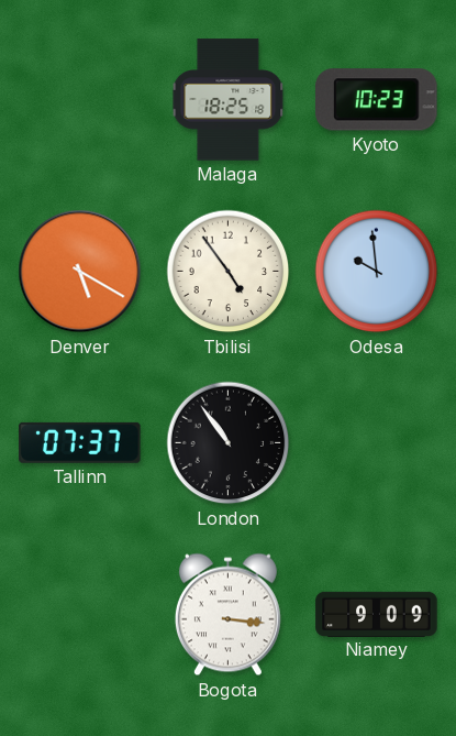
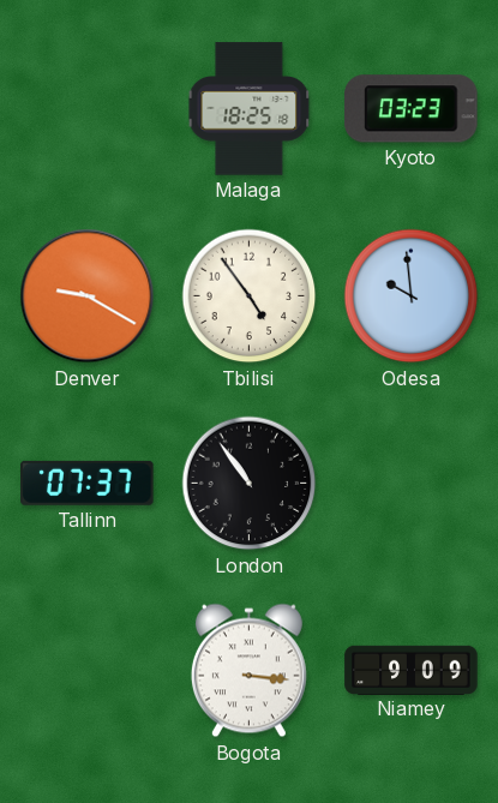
Kyoto: 10:23 -> 03:23 (412, 109)
Denver: 5:20 -> 9:20 (88, 296)
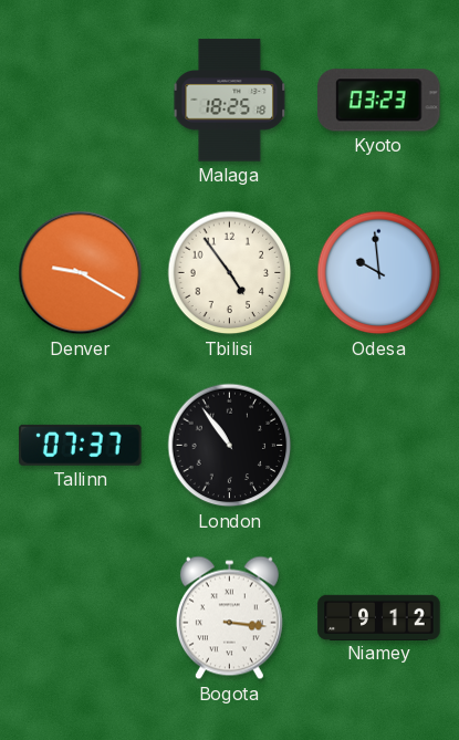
Niamey: 9:09 -> 9:12 (379, 617)
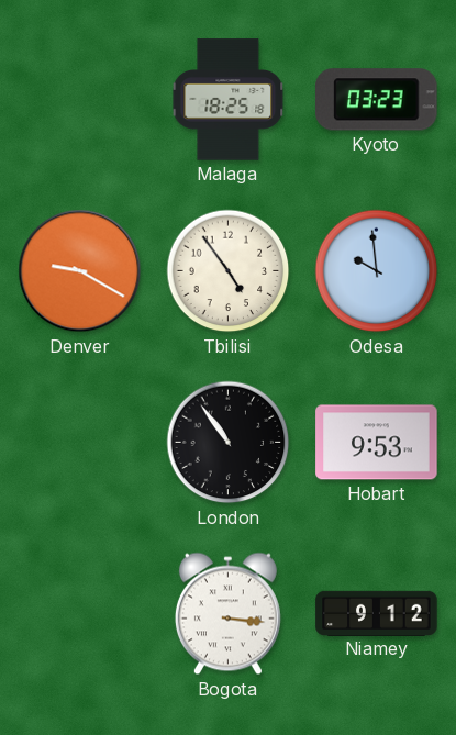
Tallinn: 07:37 -> none (81, 445)
Hobart: none -> 9:53 (377, 443)
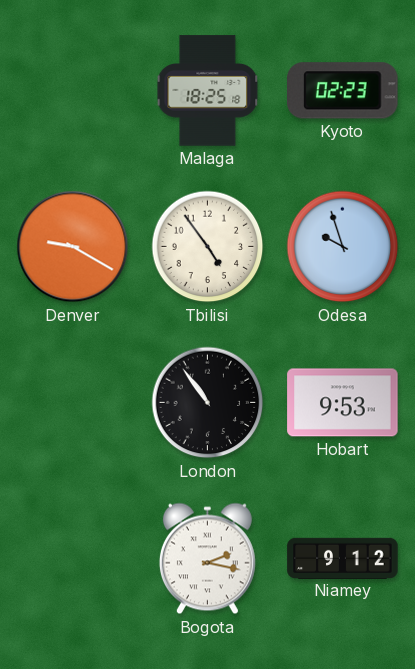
Kyoto: 03:23 -> 02:23 (343, 91)
Odesa: 9:59 -> 9:57 (343, 247)
Bogota: 3:16 -> 2:17 (207, 559)
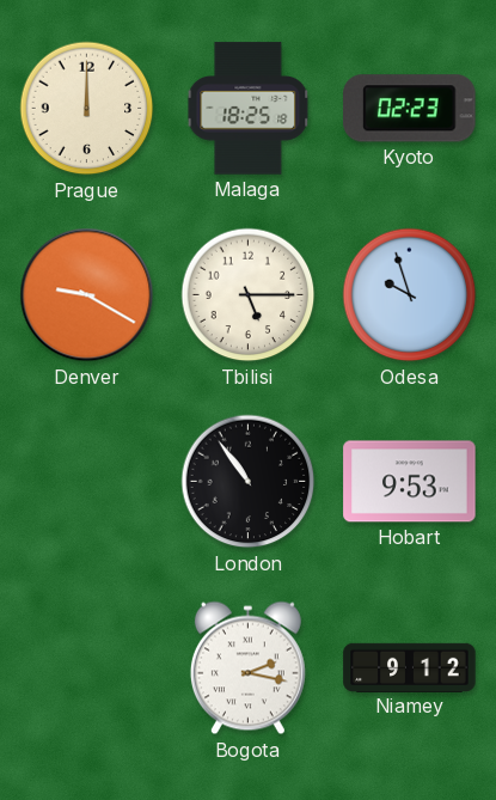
Prague: none -> 12:00 (87, 109)
Tbilisi: 4:54 -> 5:15 (249, 295)
